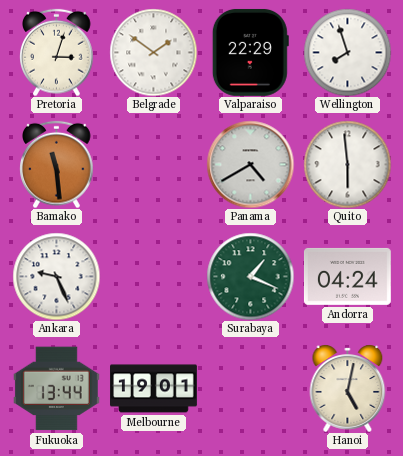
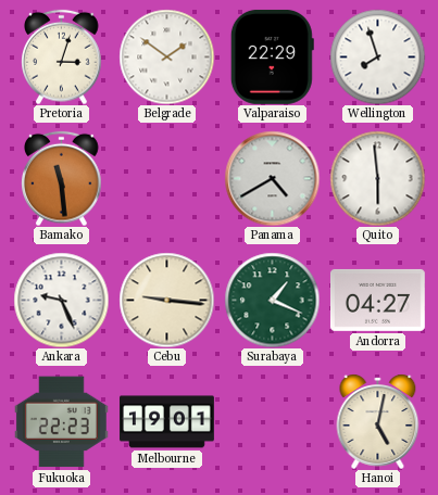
Cebu: none -> 9:16 (166, 300)
Andorra: 04:24 -> 04:27 (377, 300)
Fukuoka: 13:44 -> 22:23 (61, 422)
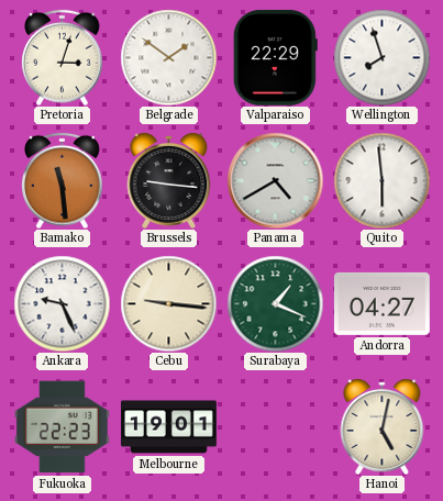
Brussels: none -> 9:16 (169, 180)
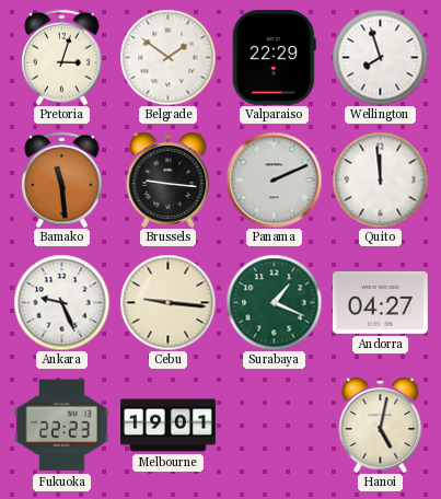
Panama: 4:40 -> 2:11 (274, 179)
Quito: 5:59 -> 11:59 (380, 179)
